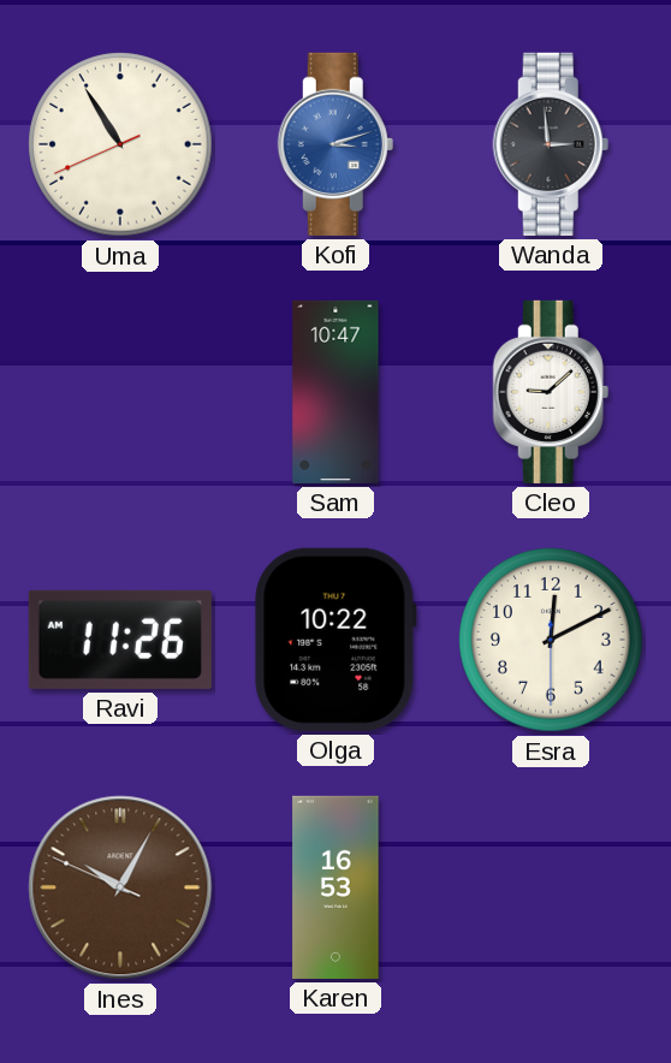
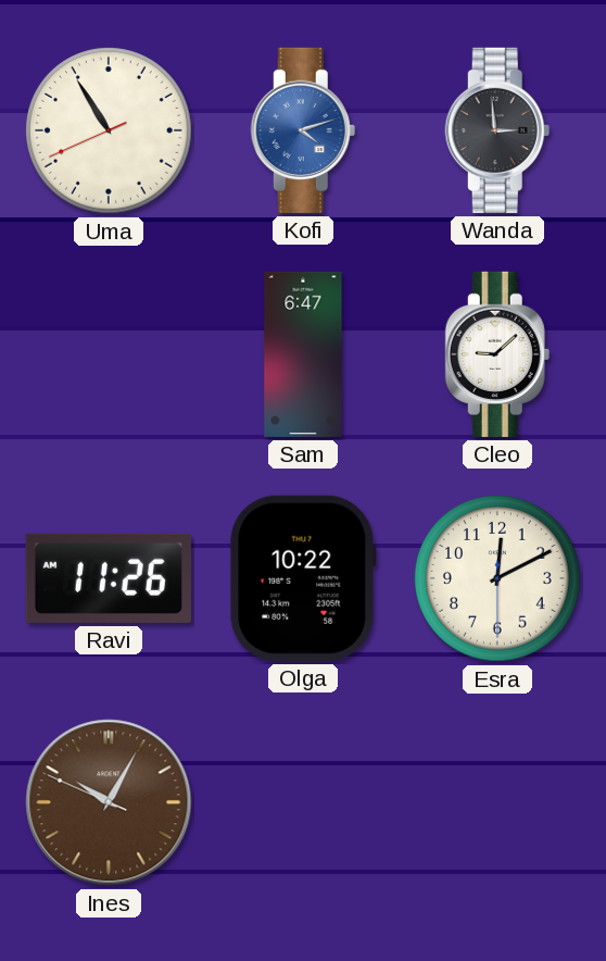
Kofi: 3:12 -> 4:12 (303, 130)
Sam: 10:47 -> 6:47 (303, 354)
Karen: 16:53 -> none (335, 887)
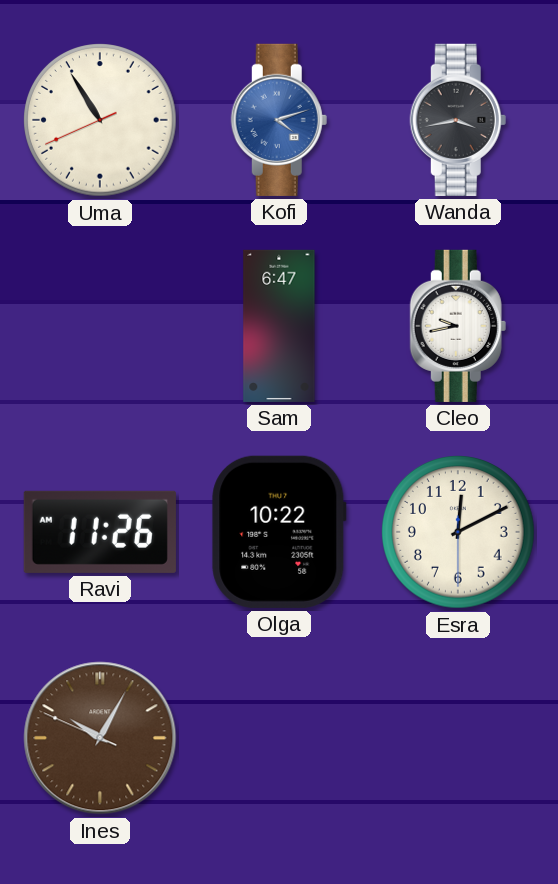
Wanda: 2:59 -> 3:43 (458, 120)
Cleo: 9:08 -> 9:43 (458, 326)
